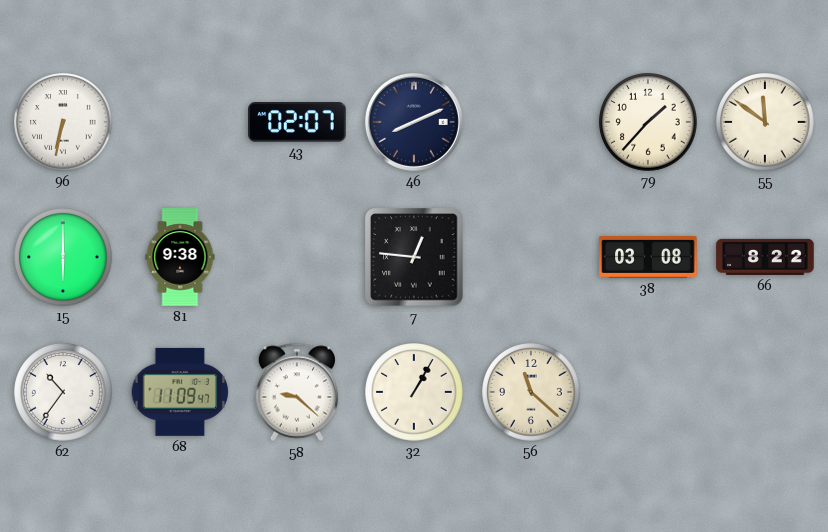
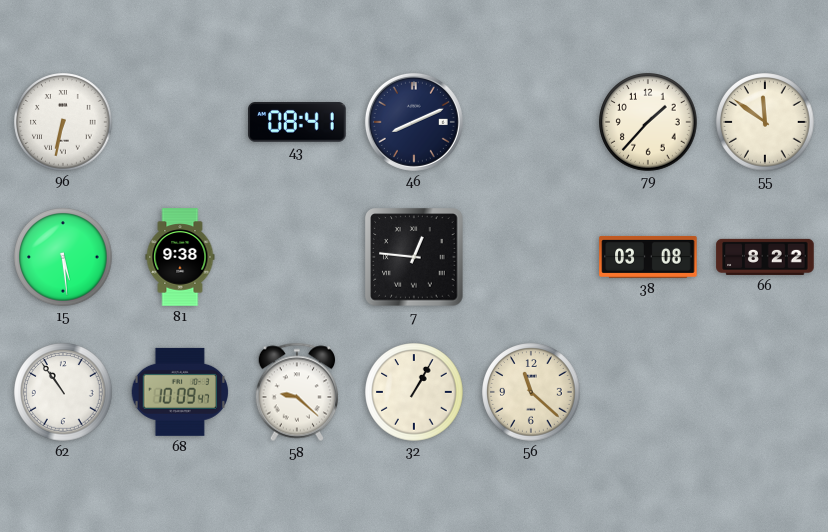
43: 02:07 -> 08:41 (297, 122)
15: 6:00 -> 5:29 (63, 257)
62: 10:36 -> 10:54 (63, 392)
68: 11:09 -> 10:09 (179, 392)
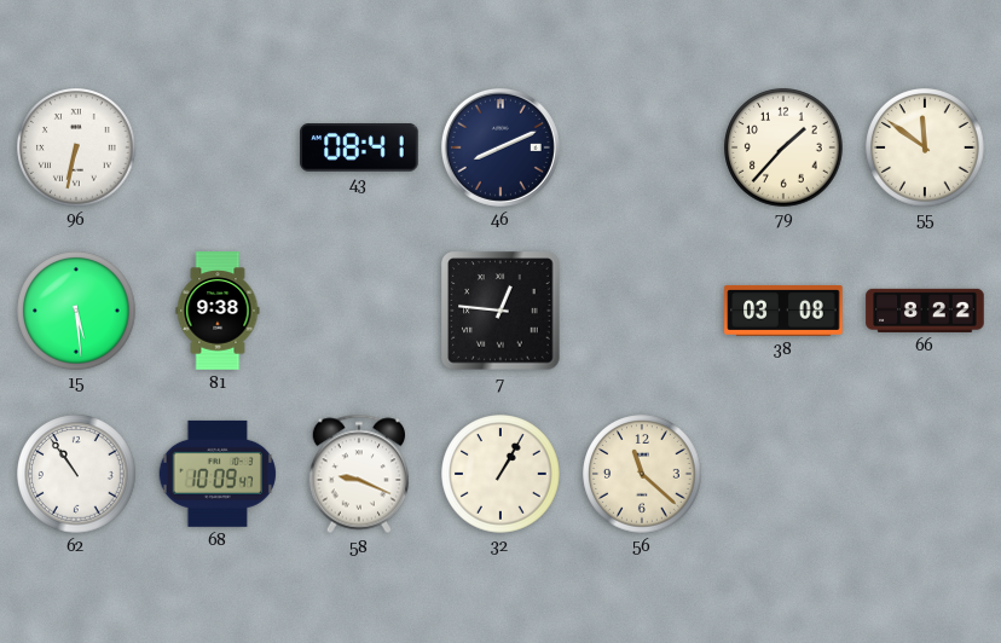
58: 9:22 -> 9:19 (358, 474)
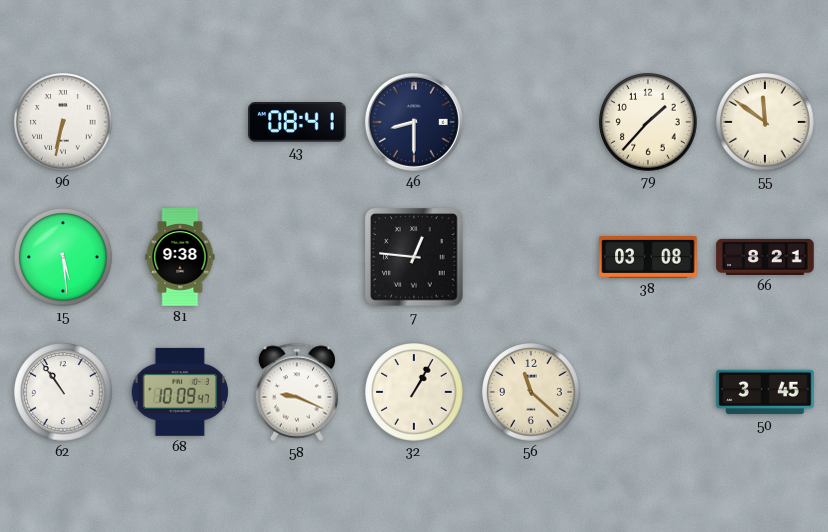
46: 8:11 -> 8:30 (414, 122)
66: 8:22 -> 8:21 (765, 257)
50: none -> 3:45 (765, 392)
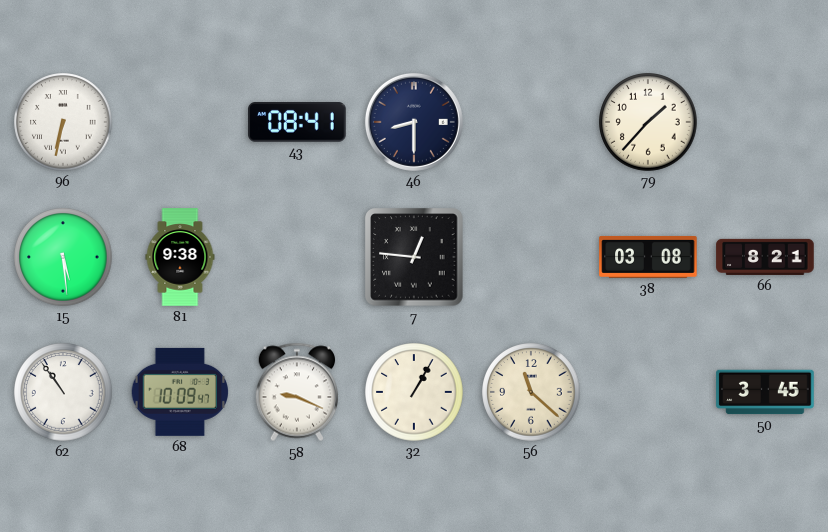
55: 11:51 -> none (765, 122)
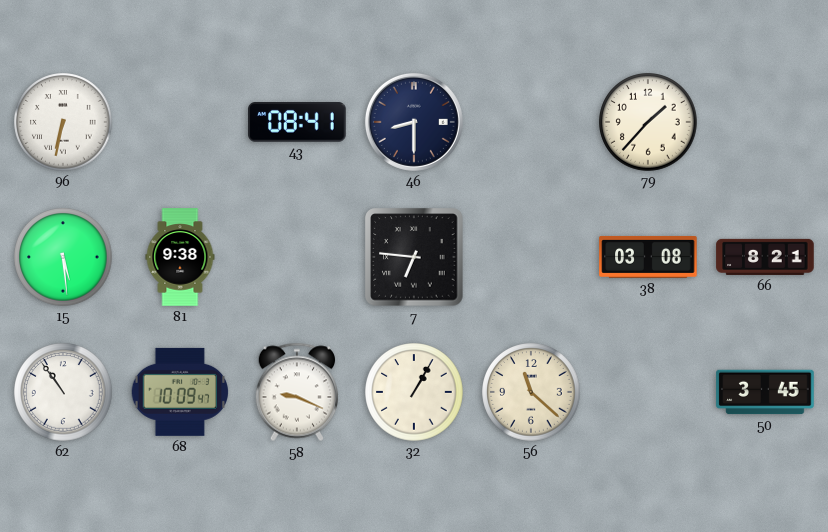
7: 12:46 -> 6:46 (414, 257)
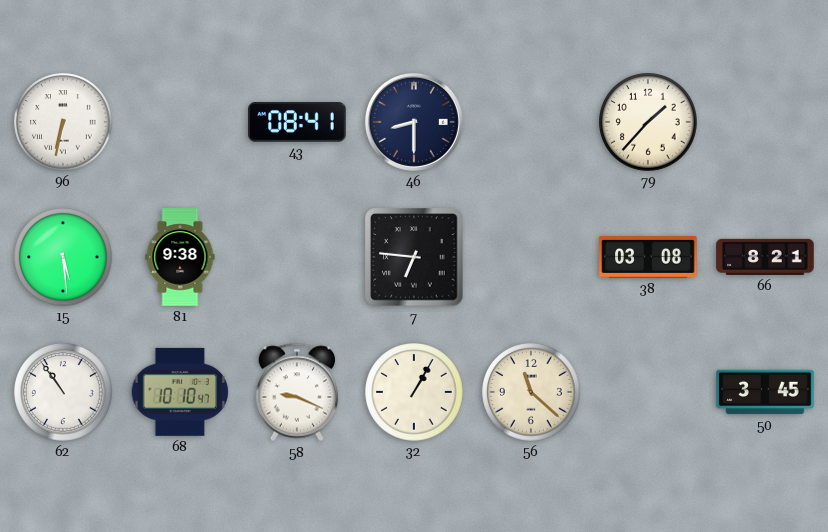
68: 10:09 -> 10:10 (179, 392)
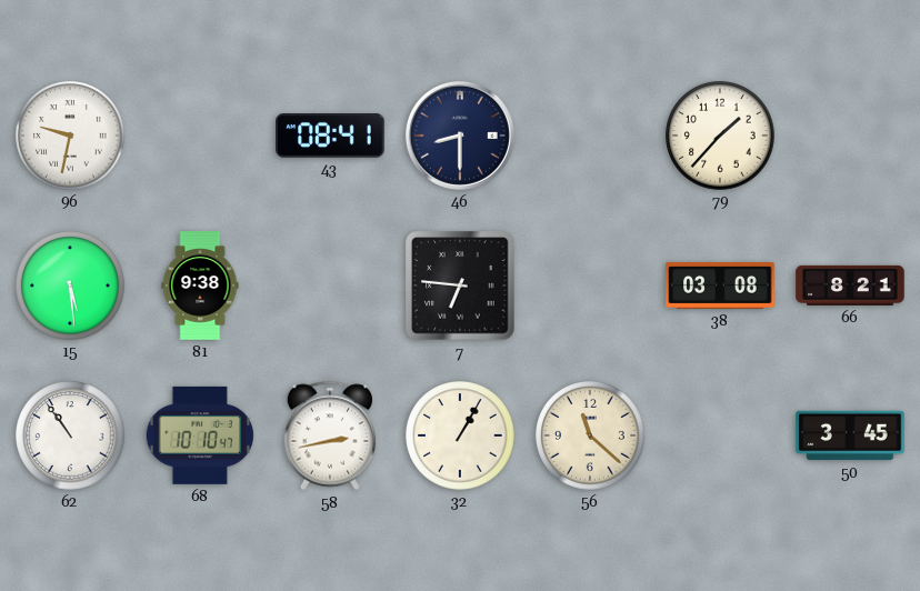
96: 6:32 -> 9:32 (70, 136)
58: 9:19 -> 2:43 (329, 435)
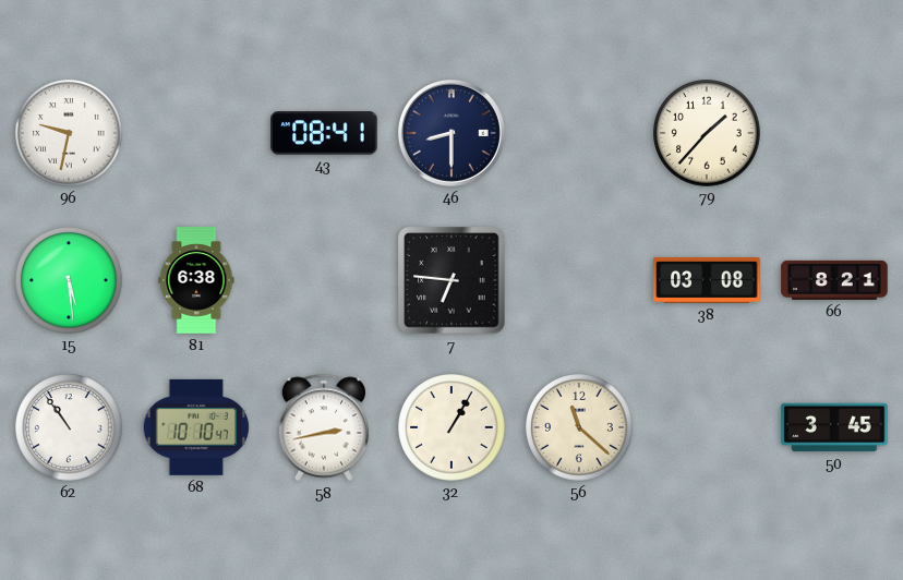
81: 9:38 -> 6:38 (196, 280)
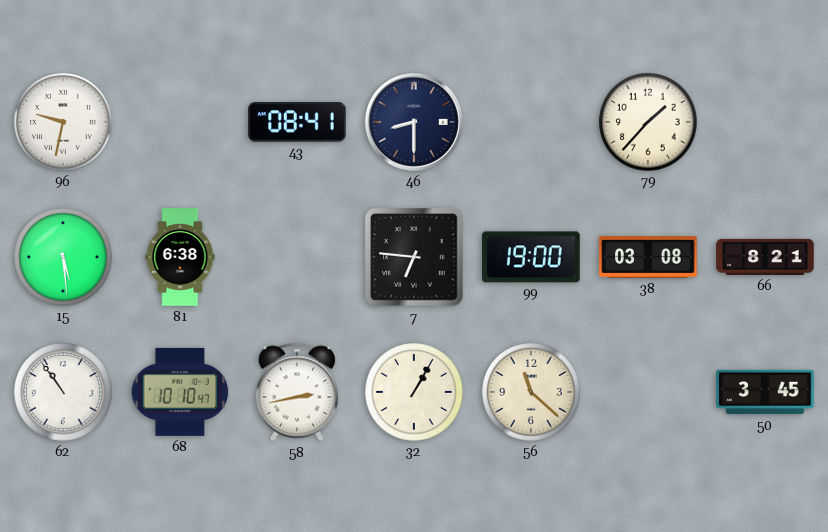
99: none -> 19:00 (531, 257)
